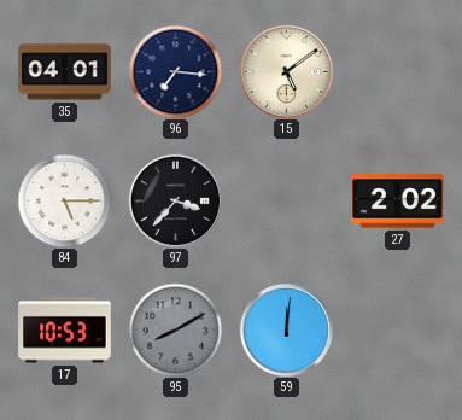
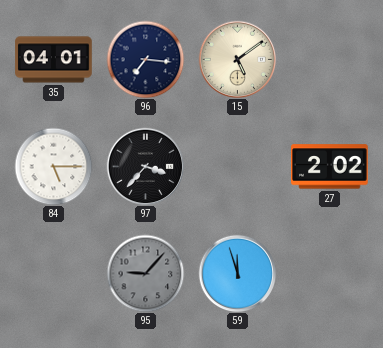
17: 10:53 -> none (65, 331)
95: 8:10 -> 9:07 (145, 273)
59: 12:01 -> 11:57 (237, 273)
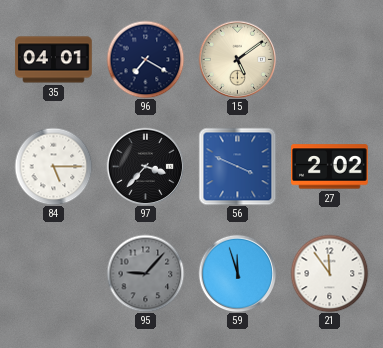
96: 7:16 -> 7:20 (145, 59)
56: none -> 3:49 (237, 166)
21: none -> 11:54 (329, 273)
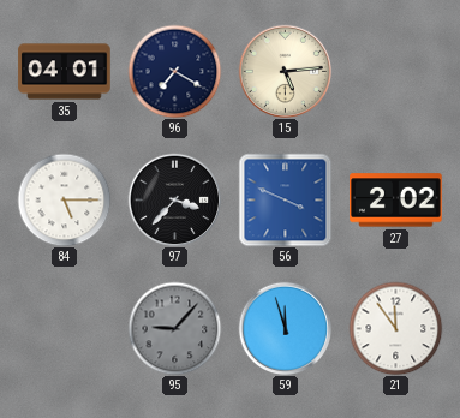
15: 5:09 -> 5:14 (285, 71)
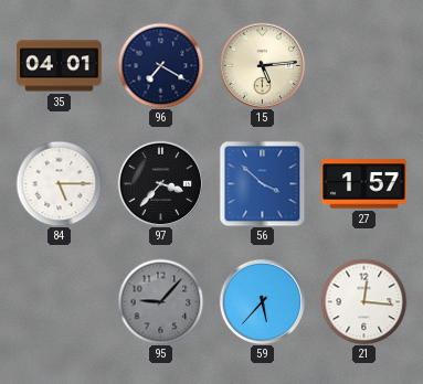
56: 3:49 -> 3:52 (262, 183)
27: 2:02 -> 1:57 (364, 184)
59: 11:57 -> 5:37 (262, 301)
21: 11:54 -> 12:16 (363, 301)
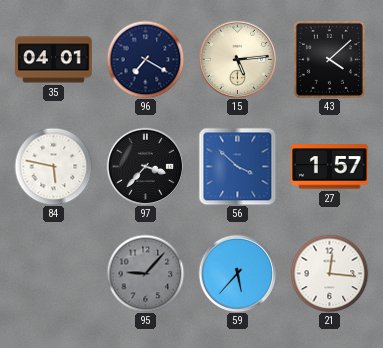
43: none -> 4:08 (329, 59)
84: 5:15 -> 5:47 (53, 166)
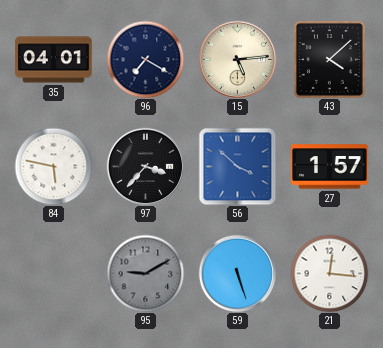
95: 9:07 -> 9:10 (145, 273)
59: 5:37 -> 5:27 (237, 273)
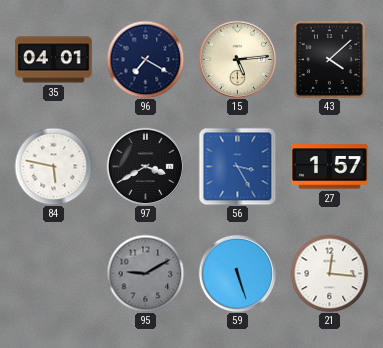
97: 3:37 -> 3:40 (145, 166)
56: 3:52 -> 3:25 (237, 166)
